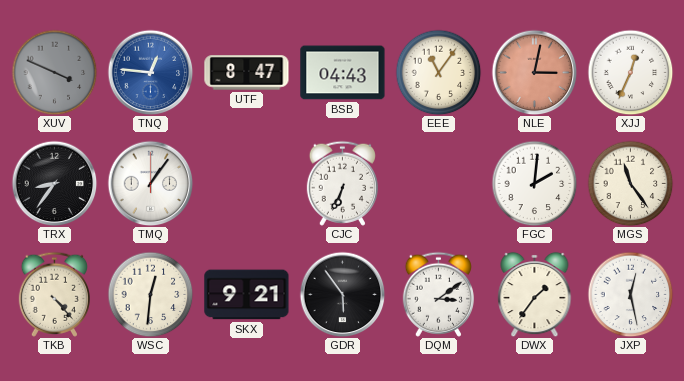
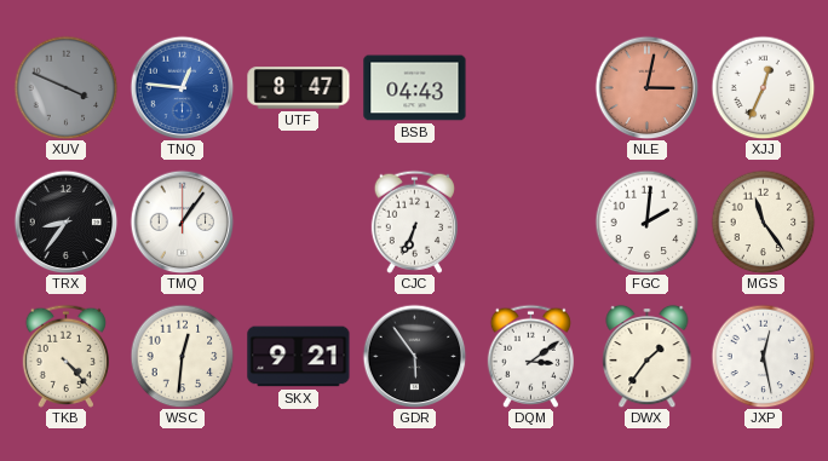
EEE: 11:06 -> none (438, 72)
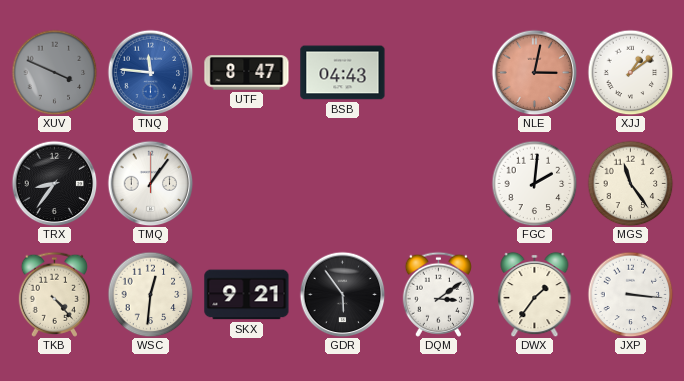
TNQ: 12:46 -> 11:46 (150, 72)
XJJ: 12:34 -> 1:09 (630, 72)
CJC: 6:34 -> none (414, 221)
JXP: 12:28 -> 3:16 (630, 294)
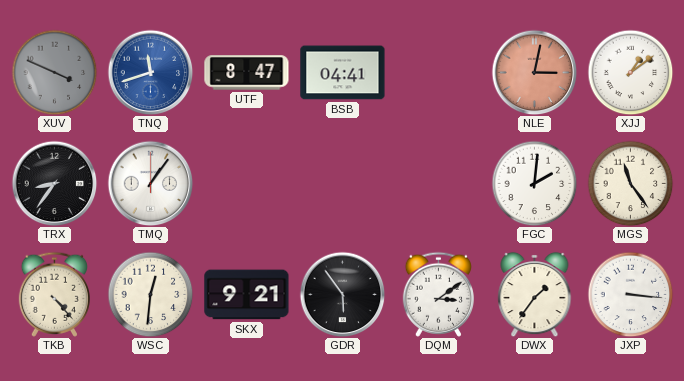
TNQ: 11:46 -> 11:42 (150, 72)
BSB: 04:43 -> 04:41 (343, 73)
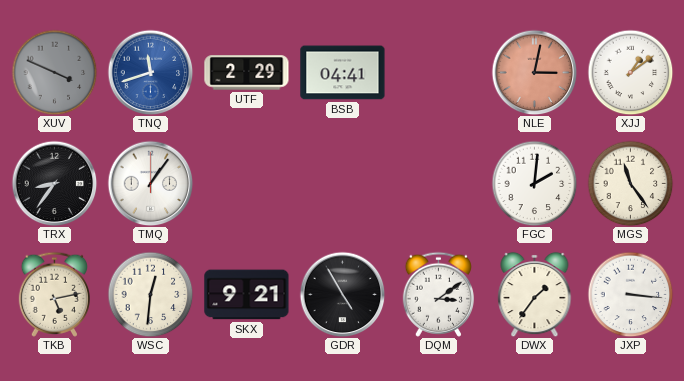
UTF: 8:47 -> 2:29 (247, 73)
TKB: 4:23 -> 5:13 (54, 294)
GDR: 5:54 -> 4:55 (342, 294)
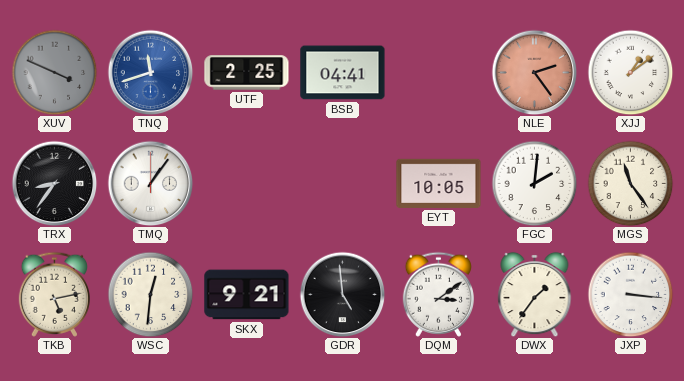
UTF: 2:29 -> 2:25 (247, 73)
NLE: 3:02 -> 2:24 (534, 72)
EYT: none -> 10:05 (439, 183)
GDR: 4:55 -> 4:59 (342, 294)
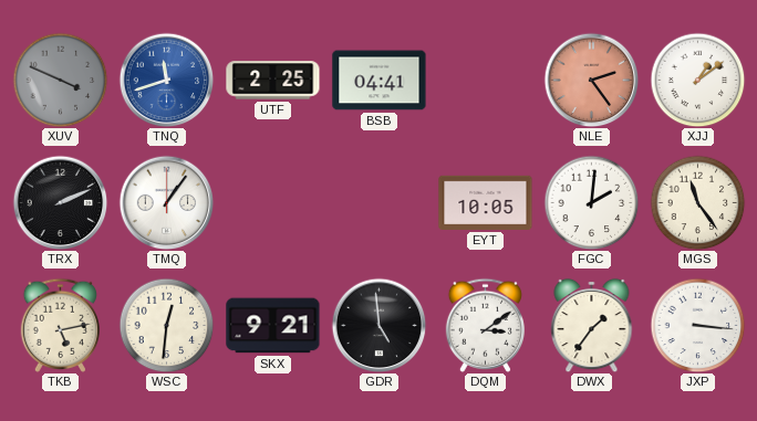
TRX: 8:36 -> 2:11 (60, 202)
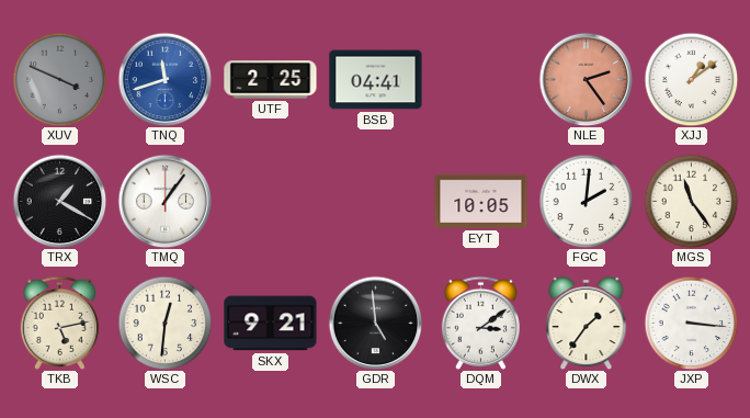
TRX: 2:11 -> 1:20 (59, 201)
